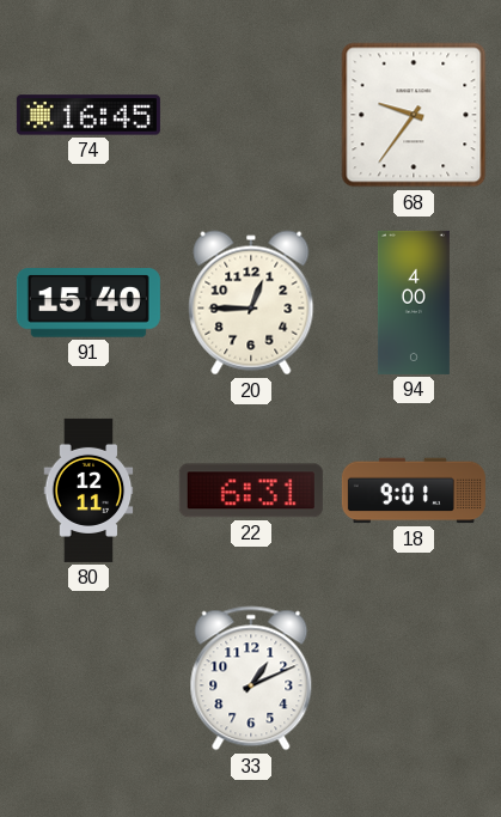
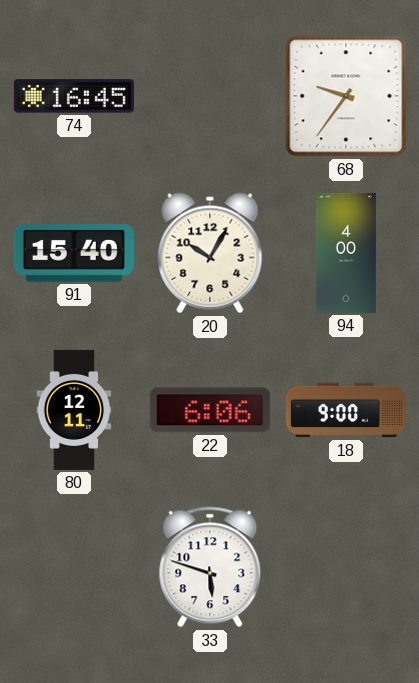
20: 12:45 -> 10:05 (210, 253)
22: 6:31 -> 6:06 (210, 410)
18: 9:01 -> 9:00 (346, 410)
33: 1:11 -> 5:48 (210, 567)
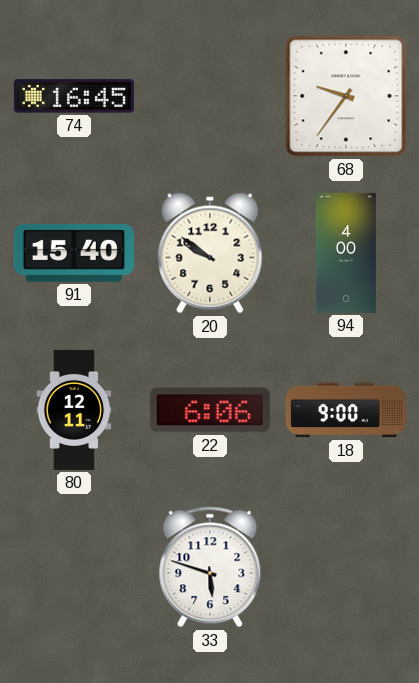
20: 10:05 -> 9:51 (210, 253)
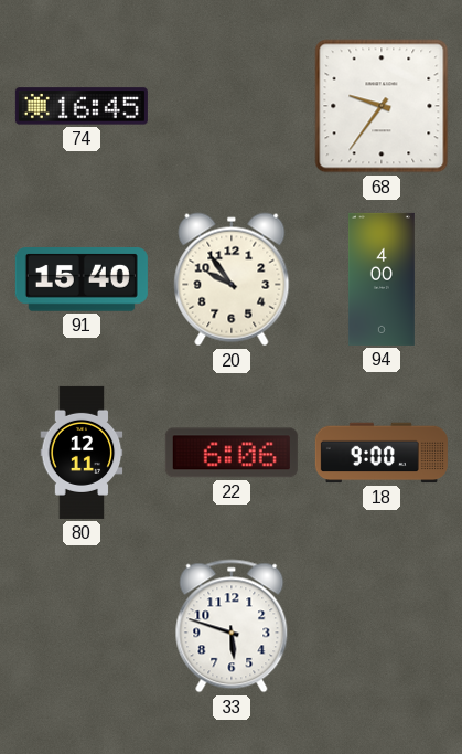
20: 9:51 -> 9:54 (232, 279)
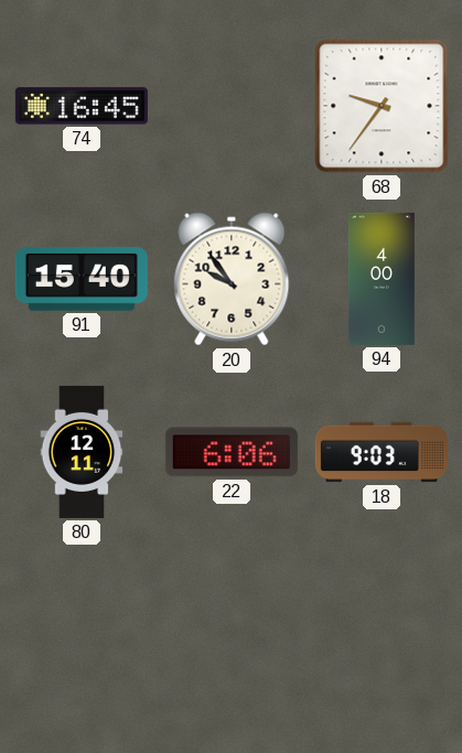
18: 9:00 -> 9:03 (382, 452)
33: 5:48 -> none (232, 626)
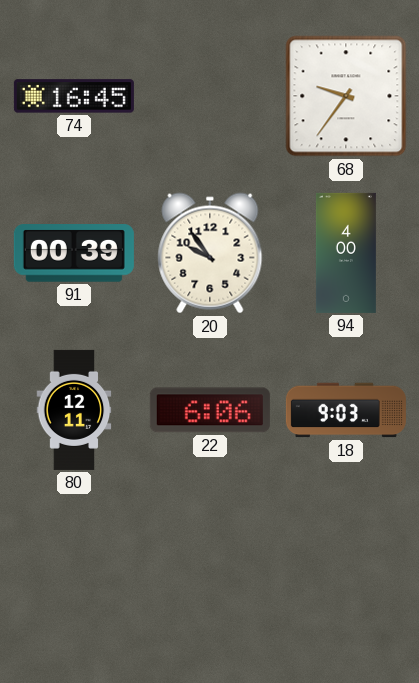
91: 15:40 -> 00:39 (74, 253)
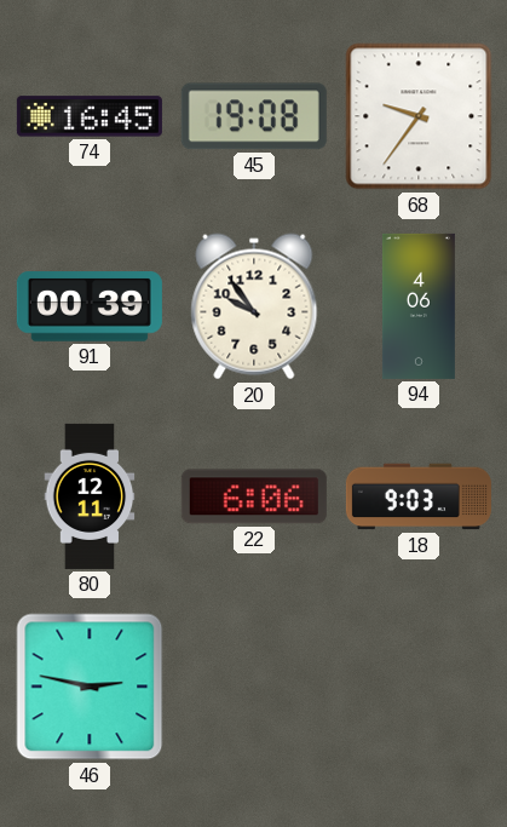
45: none -> 19:08 (254, 116)
94: 4:00 -> 4:06 (419, 306)
46: none -> 2:47 (90, 687)
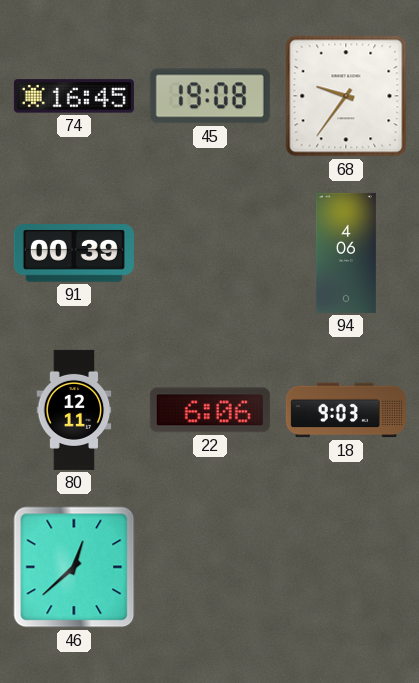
20: 9:54 -> none (254, 306)
46: 2:47 -> 12:38 (74, 567)
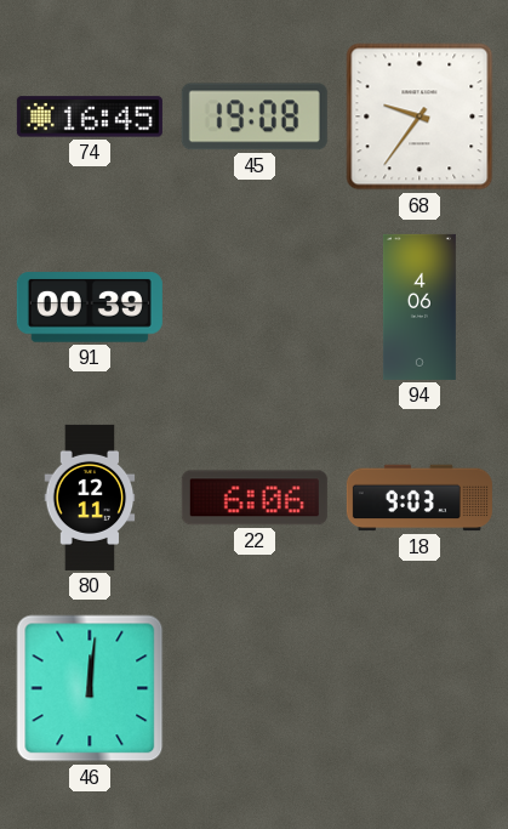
46: 12:38 -> 12:01 (90, 688)
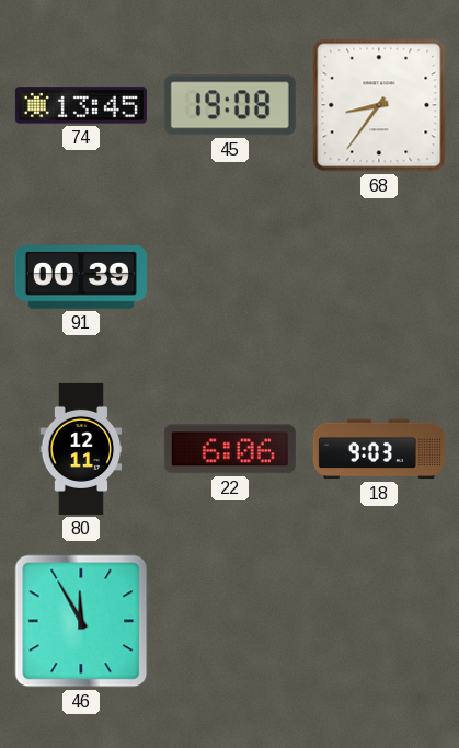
74: 16:45 -> 13:45 (81, 105)
68: 9:36 -> 8:36 (379, 105)
94: 4:06 -> none (419, 307)
46: 12:01 -> 11:55 (81, 621)
